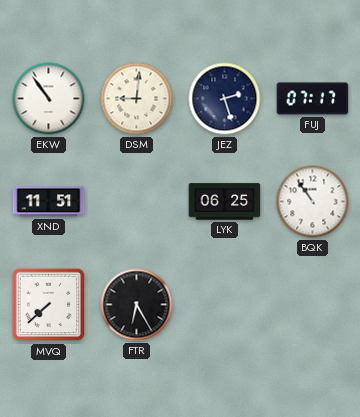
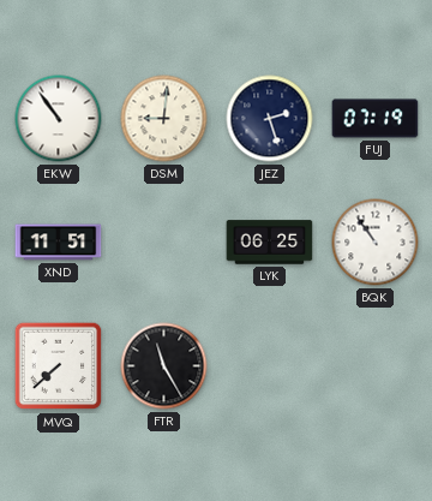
FUJ: 07:17 -> 07:19 (376, 119)
FTR: 6:25 -> 11:25 (164, 366)
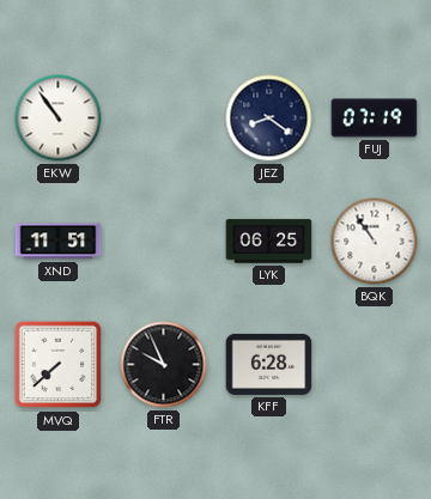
DSM: 9:01 -> none (164, 119)
JEZ: 2:27 -> 8:21 (269, 118)
FTR: 11:25 -> 9:56 (164, 365)
KFF: none -> 6:28 (269, 364)
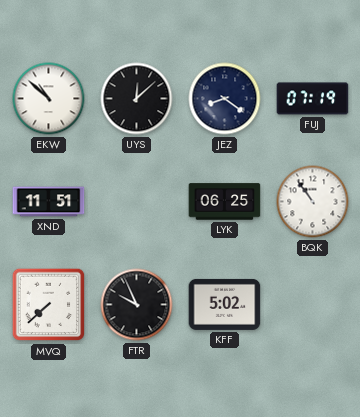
EKW: 10:54 -> 10:52 (49, 99)
UYS: none -> 12:08 (137, 99)
KFF: 6:28 -> 5:02 (225, 304)
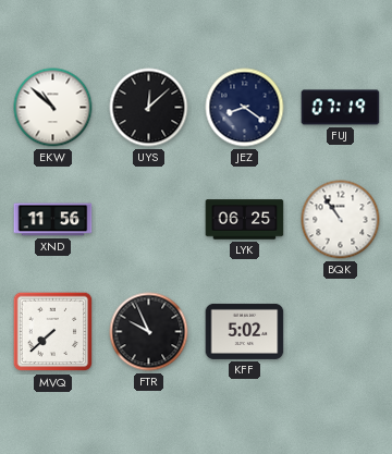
XND: 11:51 -> 11:56 (53, 220)
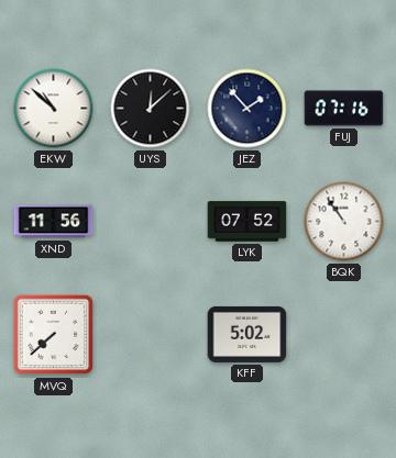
JEZ: 8:21 -> 1:53 (248, 109)
FUJ: 07:19 -> 07:16 (344, 109)
LYK: 06:25 -> 07:52 (248, 222)
FTR: 9:56 -> none (149, 332)
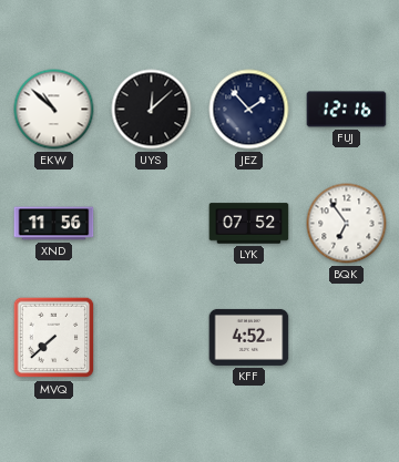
FUJ: 07:16 -> 12:16 (347, 110)
BQK: 10:54 -> 6:54 (347, 224)
KFF: 5:02 -> 4:52 (249, 337)
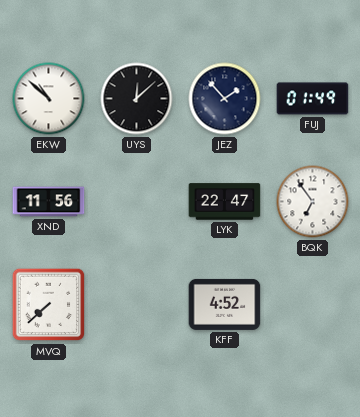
FUJ: 12:16 -> 01:49 (313, 99)
LYK: 07:52 -> 22:47 (225, 202)
